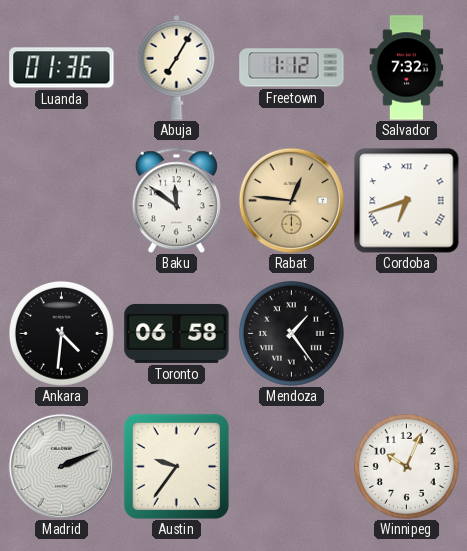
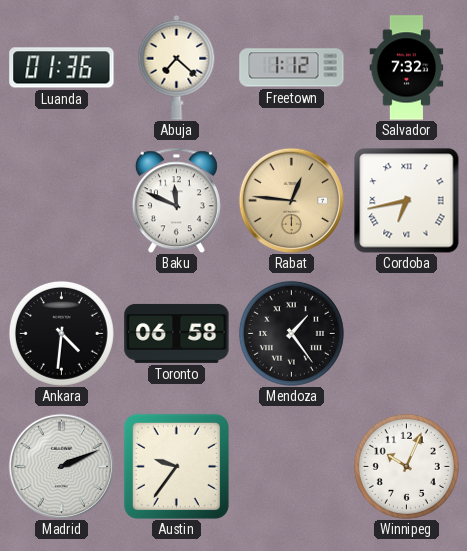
Abuja: 7:05 -> 7:22 (177, 67)
Baku: 11:51 -> 11:49 (176, 200)
Cordoba: 6:42 -> 6:43 (406, 200)
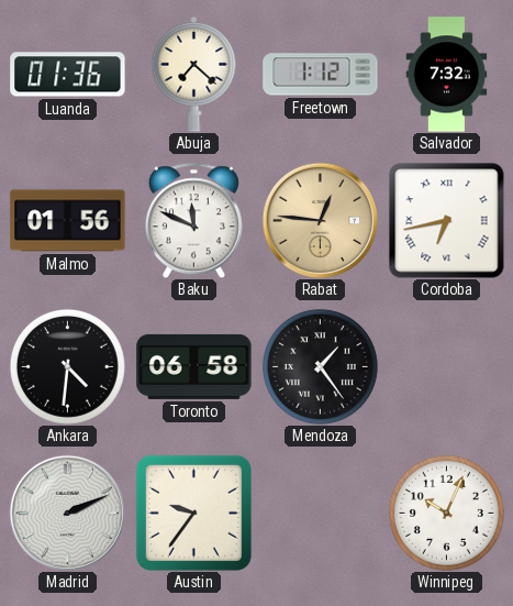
Malmo: none -> 01:56 (68, 221)
